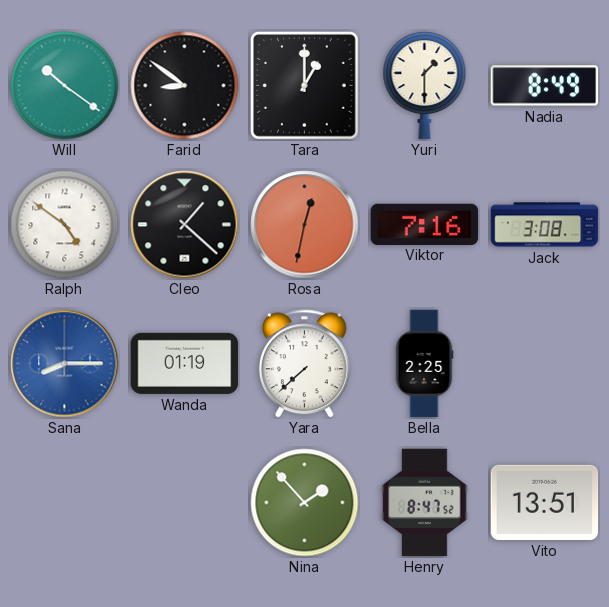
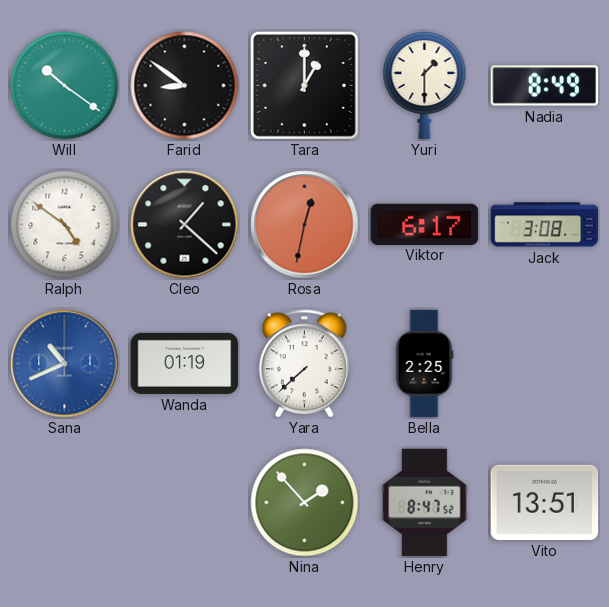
Viktor: 7:16 -> 6:17 (425, 224)
Sana: 8:15 -> 10:41 (65, 364)
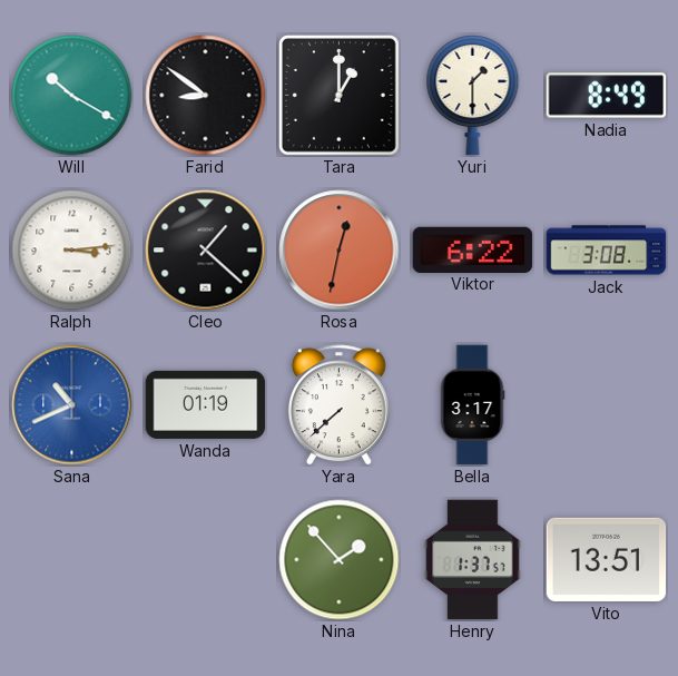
Will: 10:21 -> 10:20 (72, 96)
Ralph: 4:51 -> 3:14 (72, 251)
Viktor: 6:17 -> 6:22 (473, 249)
Bella: 2:25 -> 3:17 (472, 405)
Henry: 8:47 -> 1:37 (473, 560)
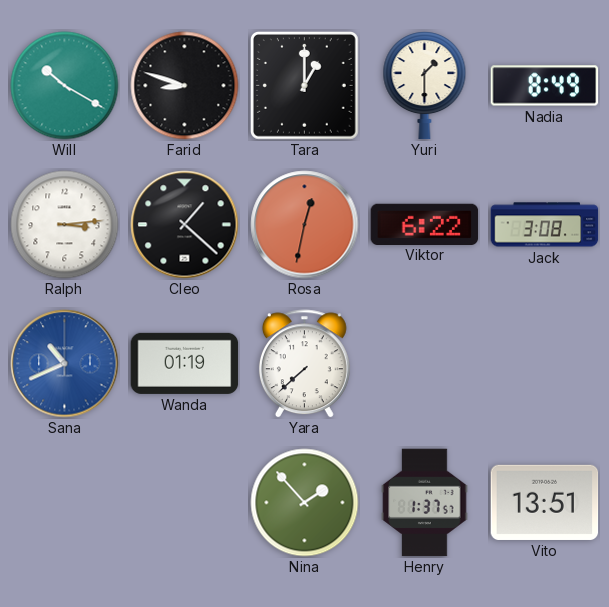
Farid: 8:51 -> 8:48 (185, 86)
Bella: 3:17 -> none (472, 405)
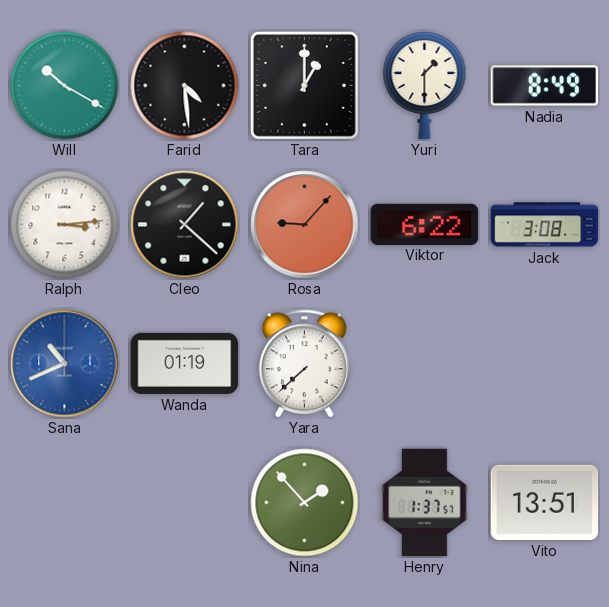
Farid: 8:48 -> 4:29 (185, 86)
Rosa: 12:32 -> 9:07 (305, 225)
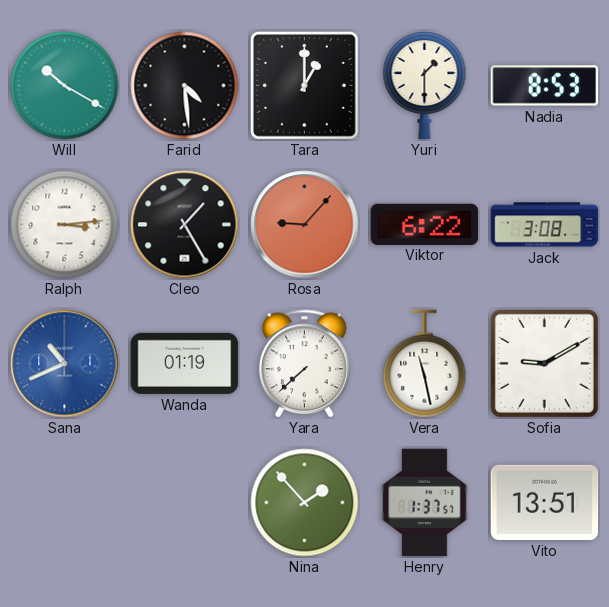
Nadia: 8:49 -> 8:53 (545, 86)
Cleo: 1:22 -> 1:25 (185, 225)
Vera: none -> 11:28 (425, 364)
Sofia: none -> 9:10 (544, 363)
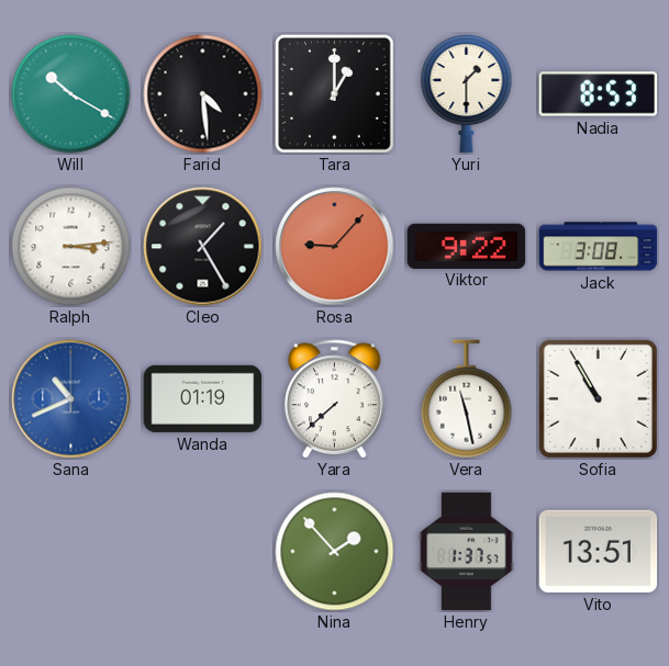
Viktor: 6:22 -> 9:22 (467, 246)
Sofia: 9:10 -> 10:55 (598, 398)
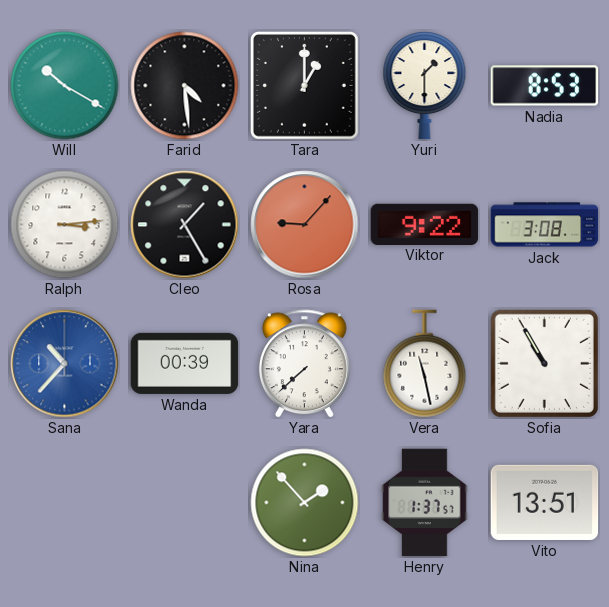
Sana: 10:41 -> 10:37 (65, 364)
Wanda: 01:19 -> 00:39 (185, 363)
